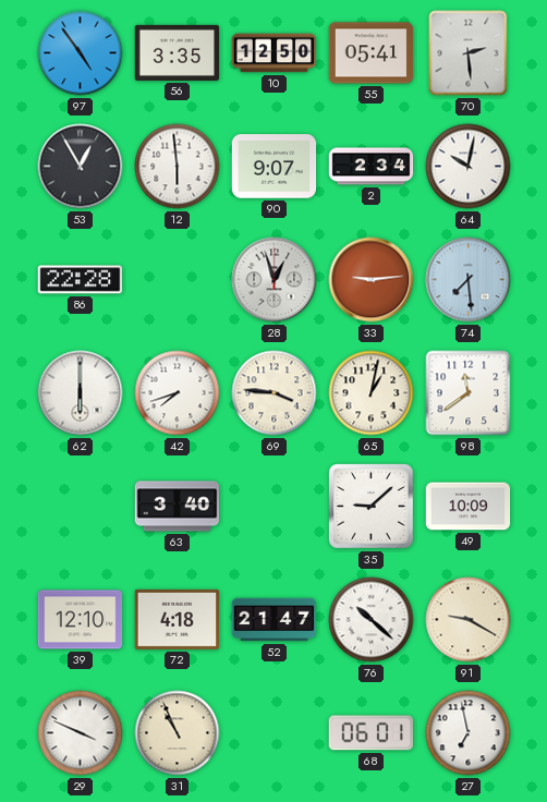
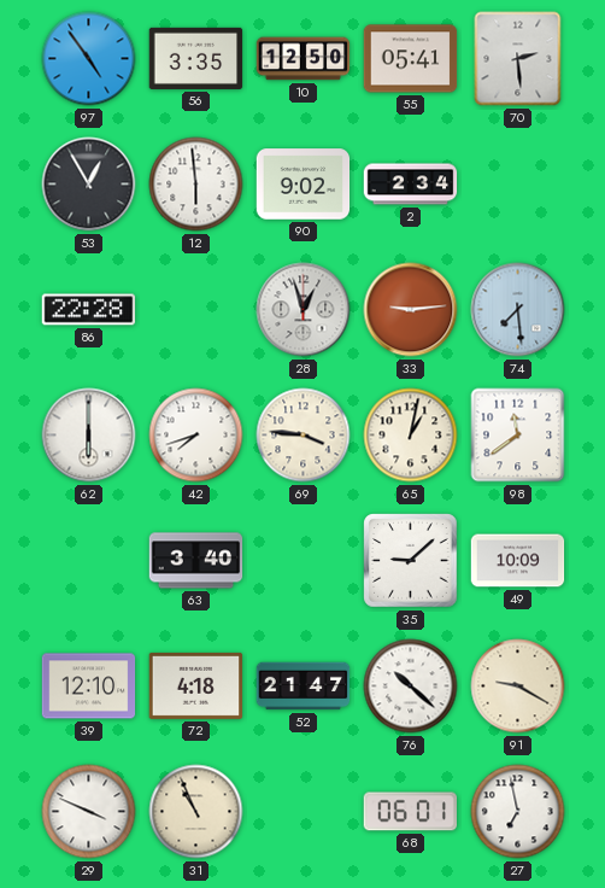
90: 9:07 -> 9:02 (304, 185)
64: 10:02 -> none (469, 167)
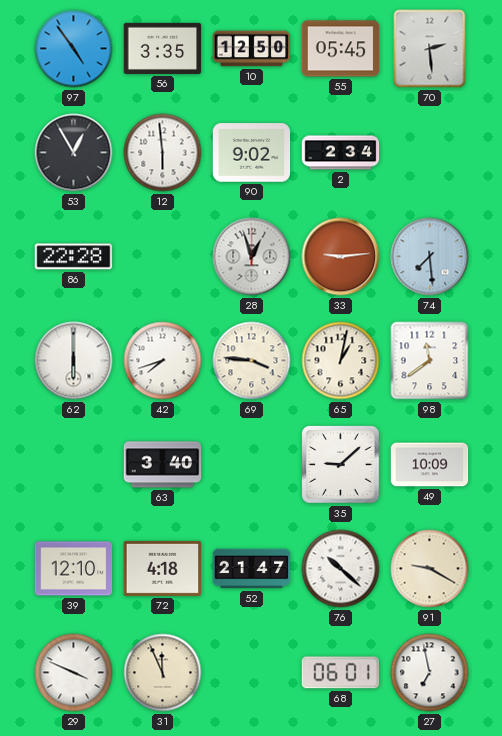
55: 05:41 -> 05:45 (341, 49)
31: 10:56 -> 11:56 (163, 673)
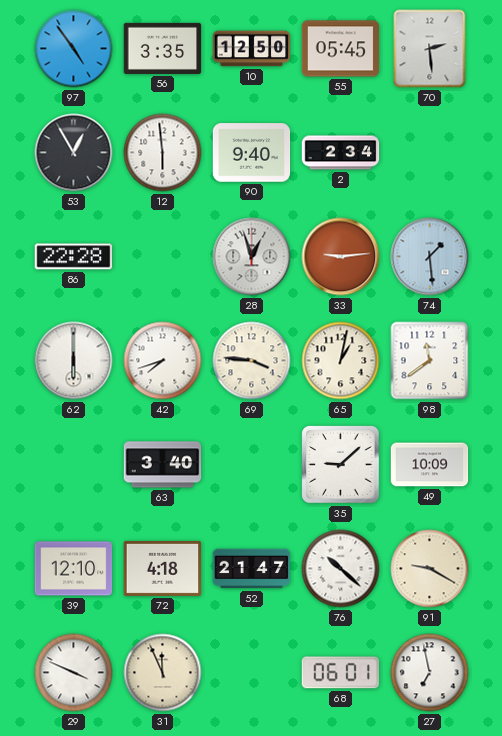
90: 9:02 -> 9:40 (252, 153)
74: 7:29 -> 1:29 (430, 257)
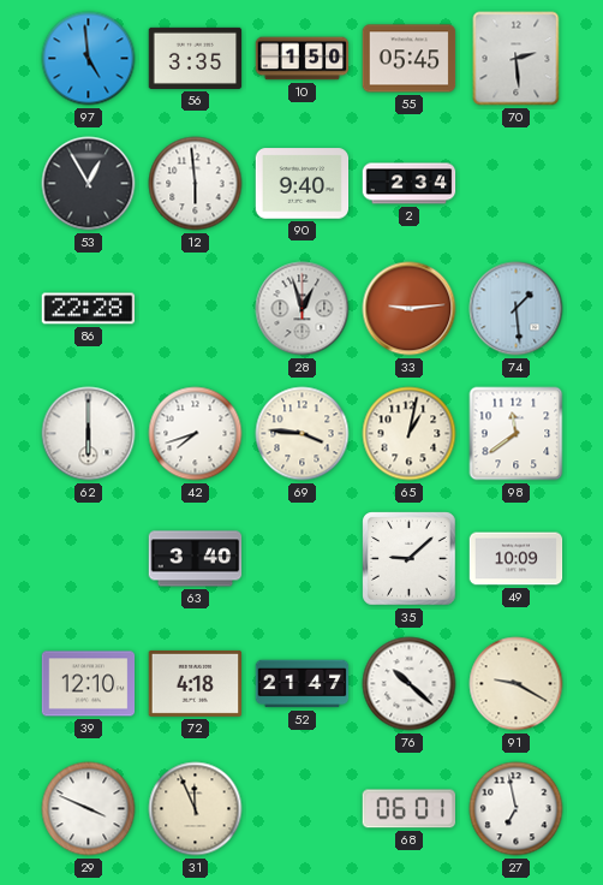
97: 4:54 -> 4:59 (89, 59)
10: 12:50 -> 1:50 (303, 59)
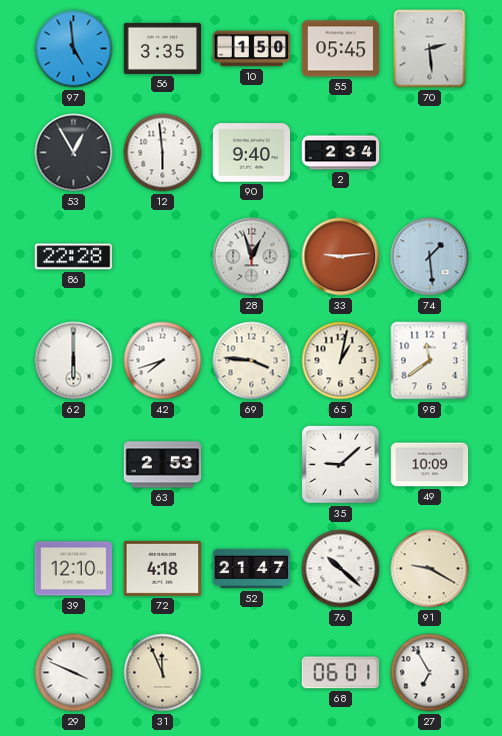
63: 3:40 -> 2:53 (163, 465)
27: 6:58 -> 6:55 (430, 673)
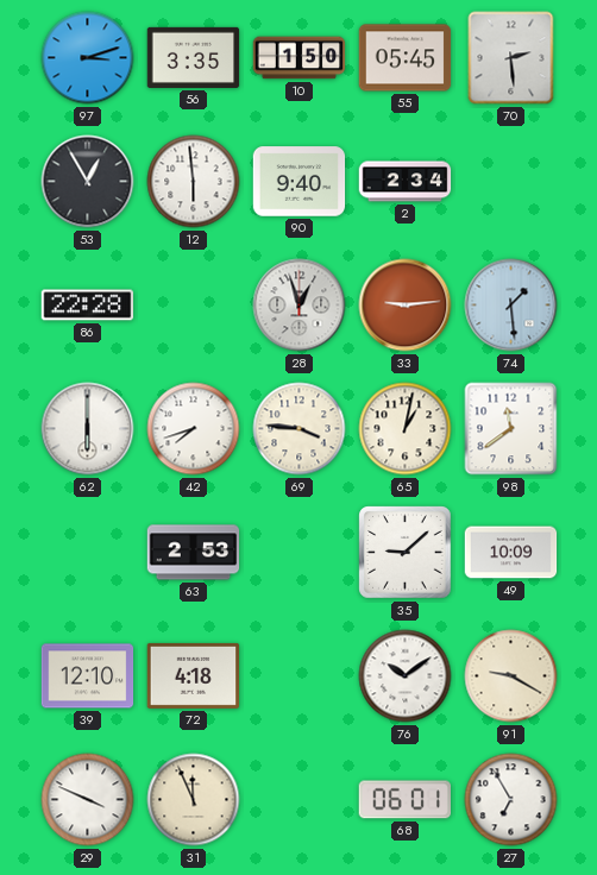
97: 4:59 -> 3:12 (88, 58)
52: 21:47 -> none (252, 569)
76: 10:22 -> 10:09 (406, 676)
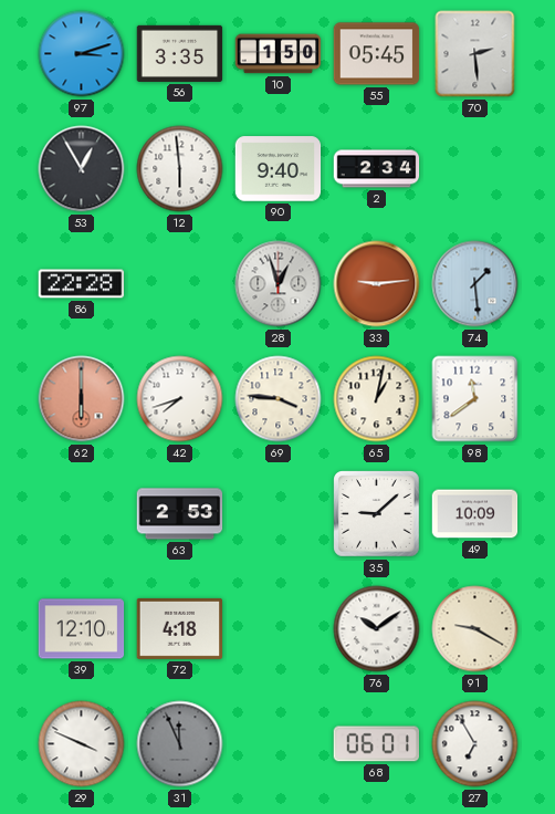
62 dial: white -> salmon (82, 399)
31 dial: cream -> grey (180, 744)
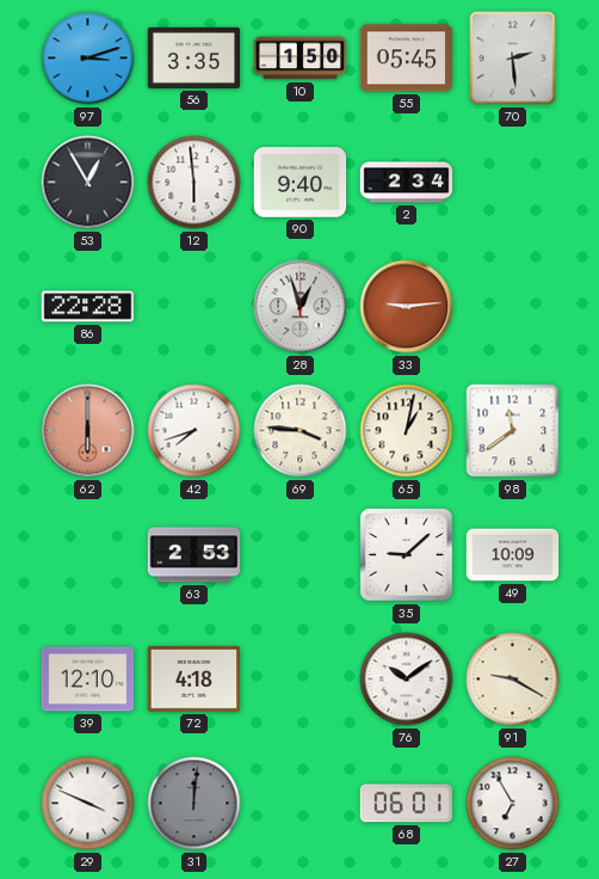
74: 1:29 -> none (475, 284)
31: 11:56 -> 12:01 (194, 804)
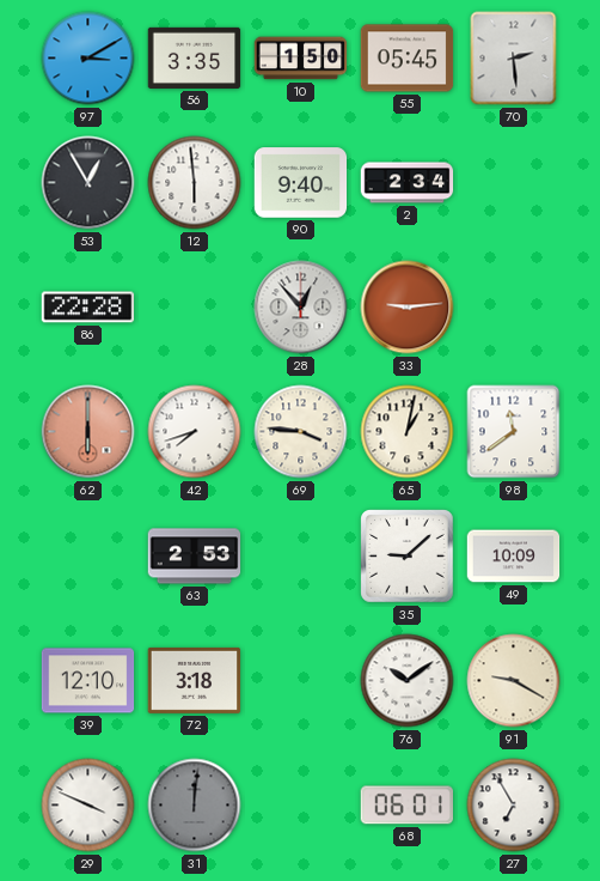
97: 3:12 -> 3:10 (88, 59)
28: 12:57 -> 12:53 (301, 308)
72: 4:18 -> 3:18 (195, 680)
